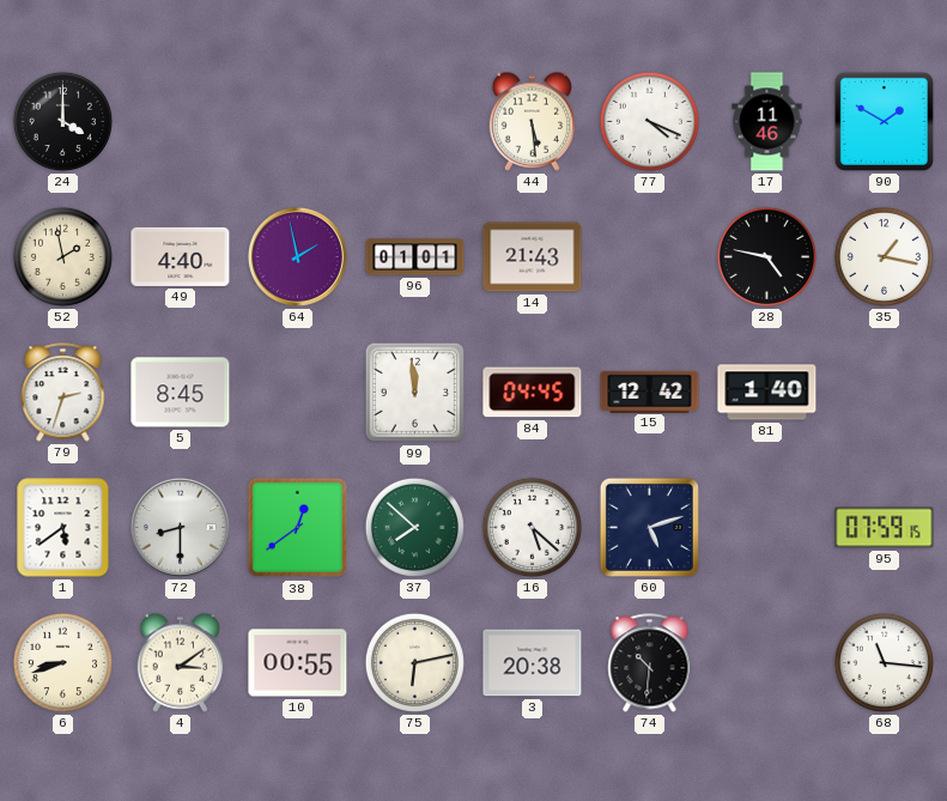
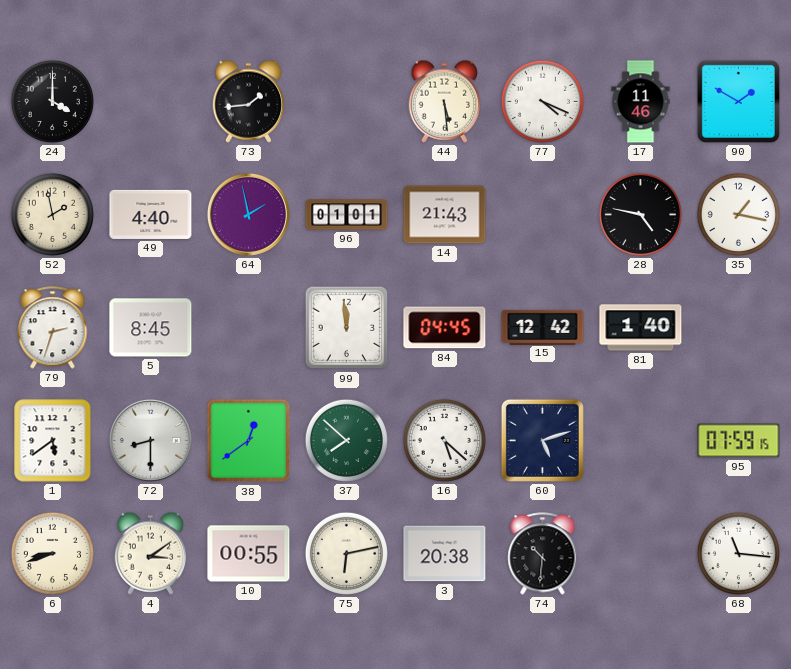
73: none -> 1:44 (249, 101)
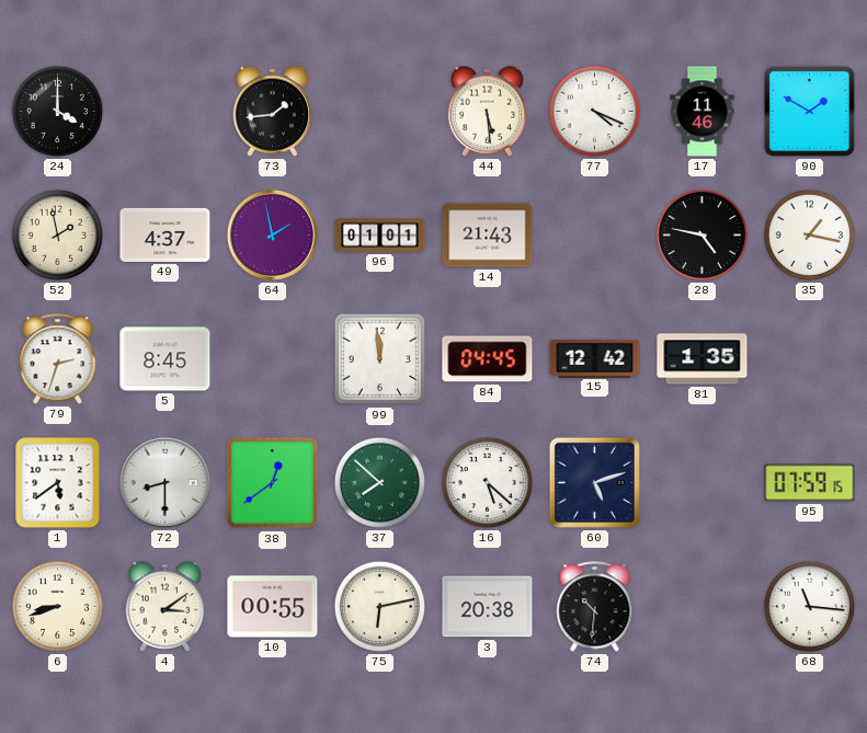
49: 4:40 -> 4:37 (166, 234)
81: 1:40 -> 1:35 (703, 359)
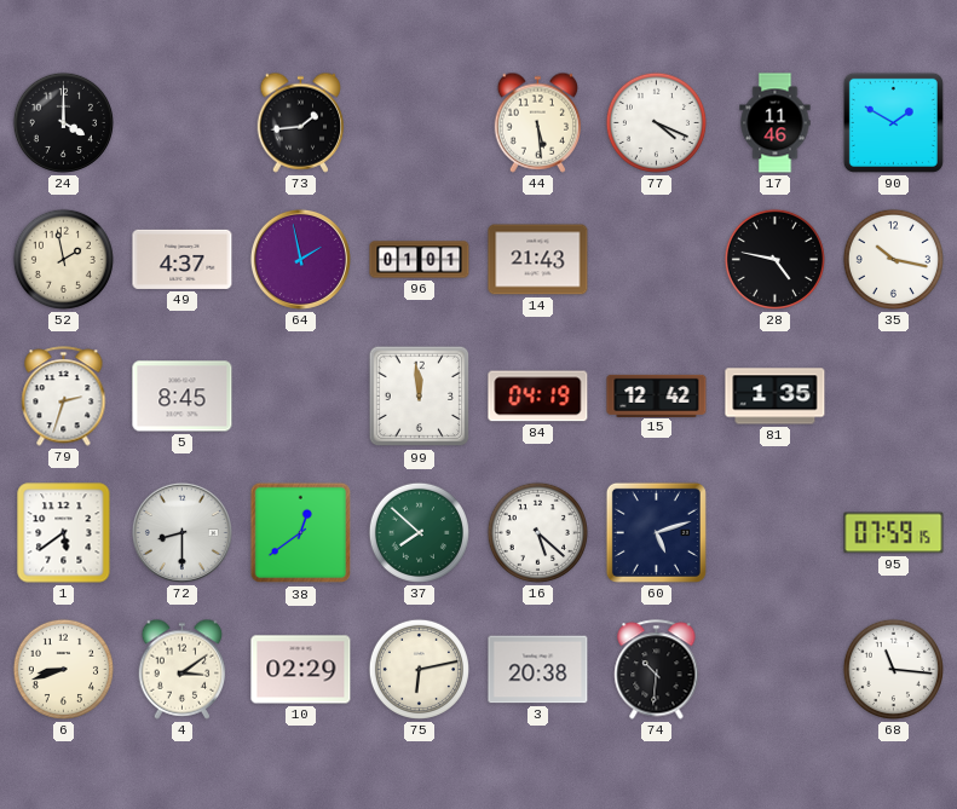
35: 1:17 -> 10:17 (893, 259)
84: 04:45 -> 04:19 (538, 397)
10: 00:55 -> 02:29 (301, 670)
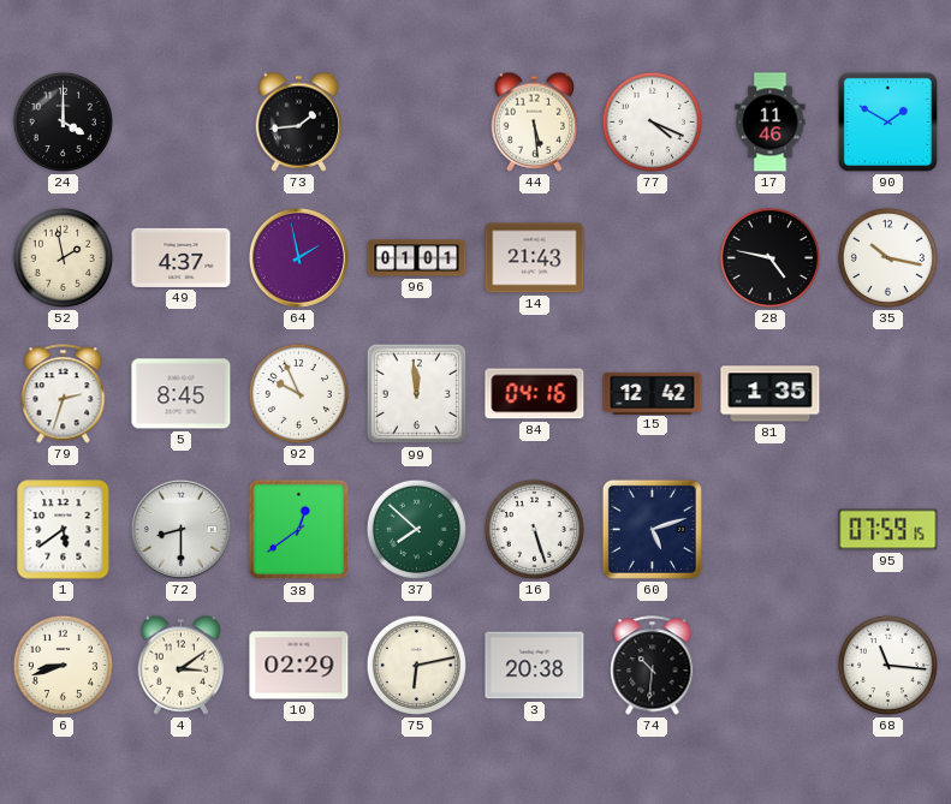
92: none -> 9:56 (298, 393)
84: 04:19 -> 04:16 (535, 394)
16: 5:22 -> 5:27 (534, 529)
